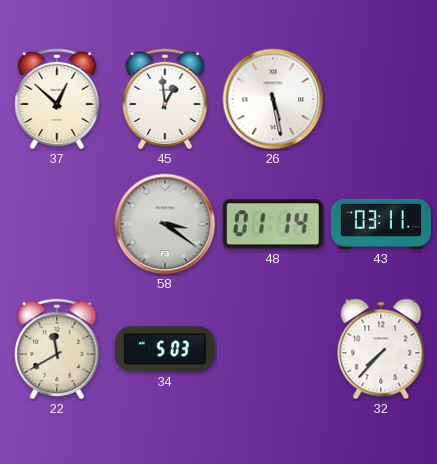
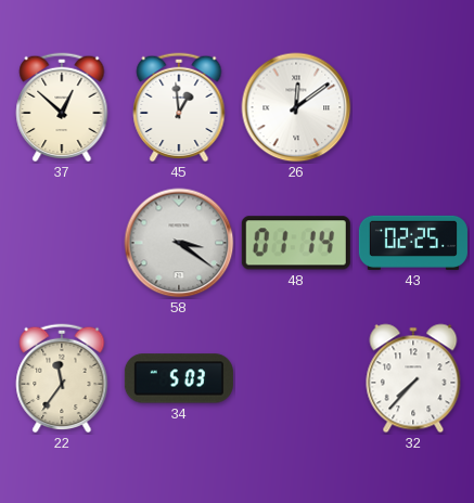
26: 5:28 -> 12:09 (296, 107)
43: 03:11 -> 02:25 (413, 243)
22: 11:40 -> 11:36 (62, 378)
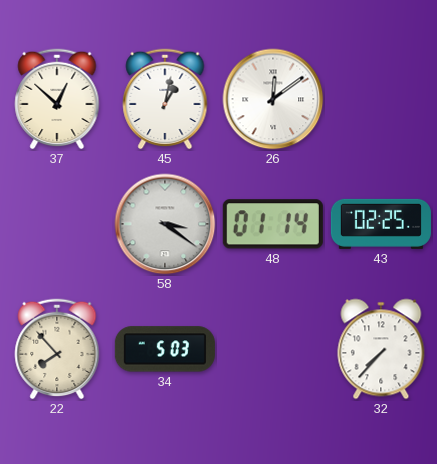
45: 12:59 -> 1:02 (165, 99)
22: 11:36 -> 7:53 (57, 349)
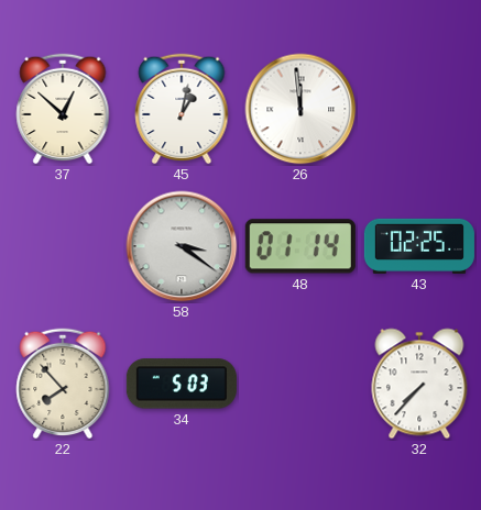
26: 12:09 -> 11:59 (300, 109)
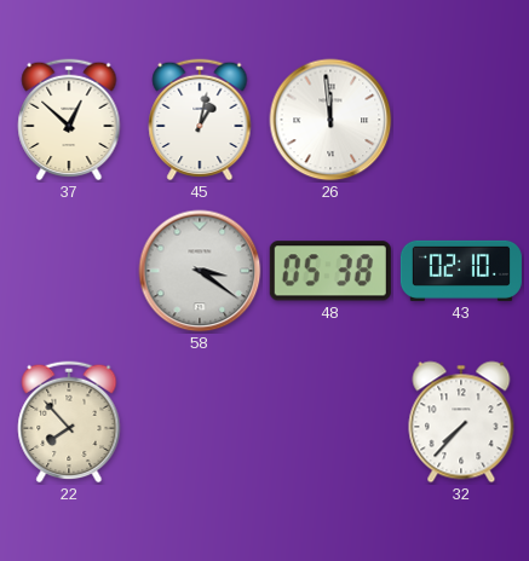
48: 01:14 -> 05:38 (330, 271)
43: 02:25 -> 02:10 (461, 271)
34: 5:03 -> none (182, 384)
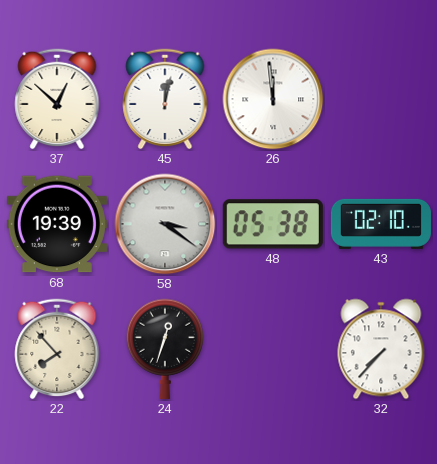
45: 1:02 -> 12:02 (165, 99)
68: none -> 19:39 (57, 224)
24: none -> 12:33 (164, 349)
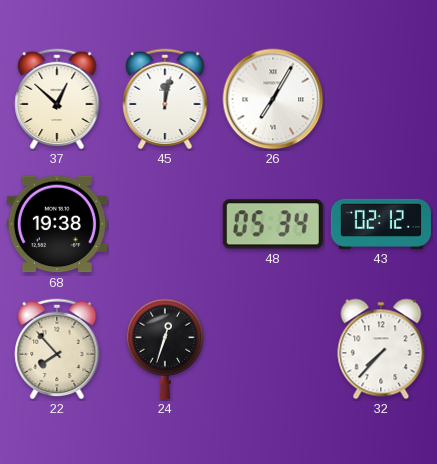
26: 11:59 -> 7:05 (273, 99)
68: 19:39 -> 19:38 (57, 224)
58: 3:21 -> none (165, 224)
48: 05:38 -> 05:34 (273, 224)
43: 02:10 -> 02:12 (381, 224)
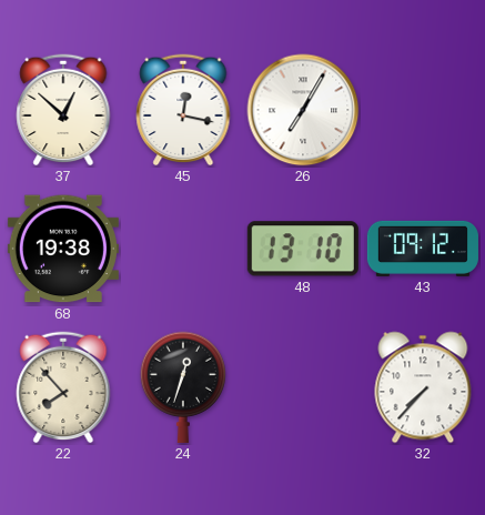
45: 12:02 -> 12:17 (183, 110)
48: 05:34 -> 13:10 (303, 249)
43: 02:12 -> 09:12 (423, 249)
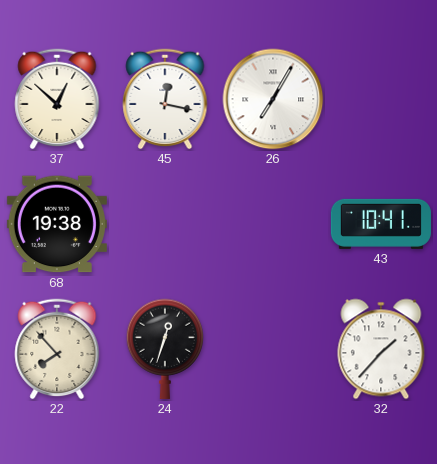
48: 13:10 -> none (303, 249)
43: 09:12 -> 10:41 (381, 224)
32: 7:37 -> 1:37 (381, 349)
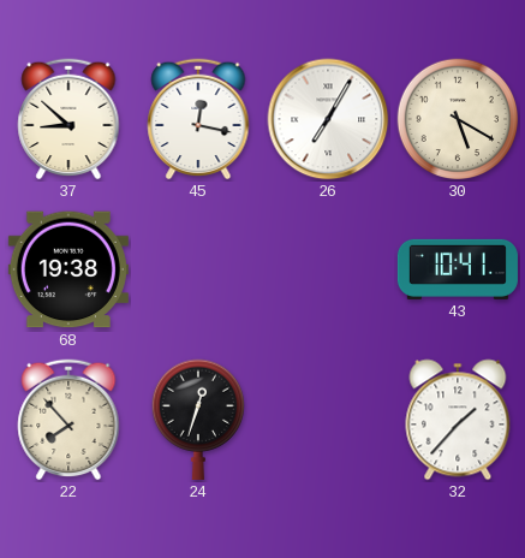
37: 12:52 -> 8:52 (68, 119)
30: none -> 5:20 (458, 119)
